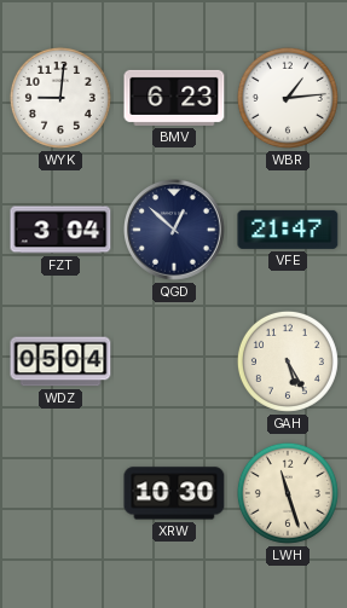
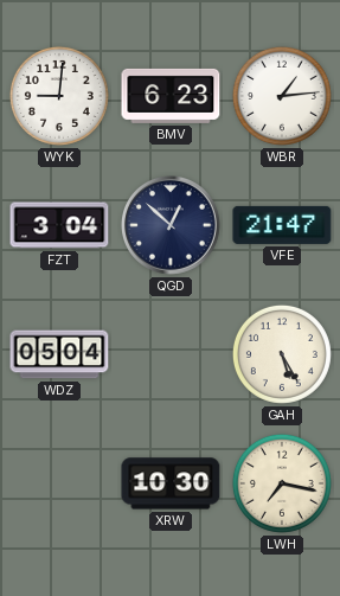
LWH: 11:27 -> 7:17 (282, 483)
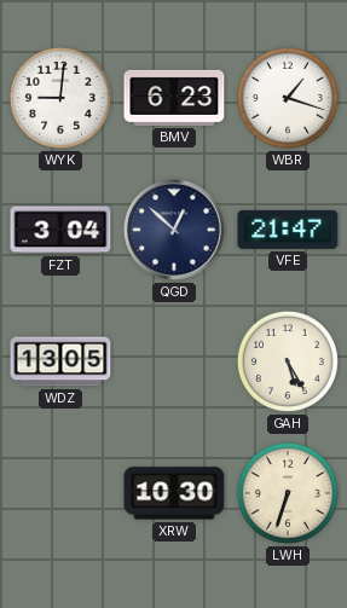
WBR: 1:14 -> 1:18 (288, 98)
WDZ: 05:04 -> 13:05 (60, 361)
LWH: 7:17 -> 6:33 (288, 493)
